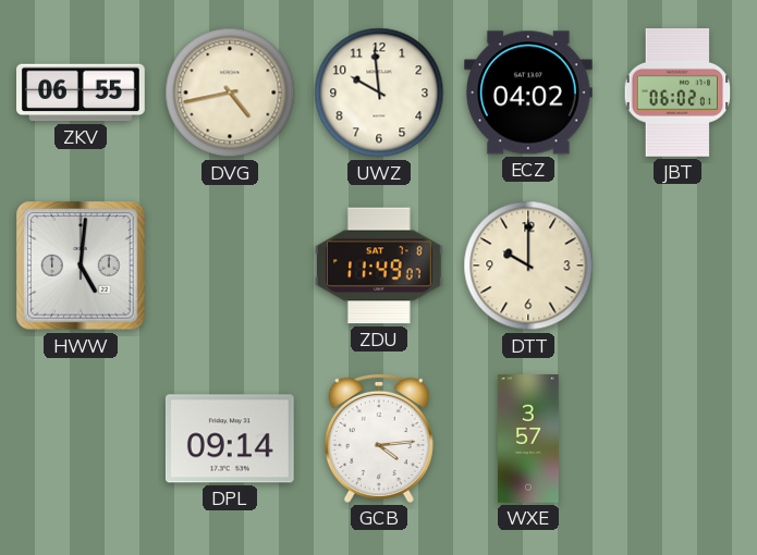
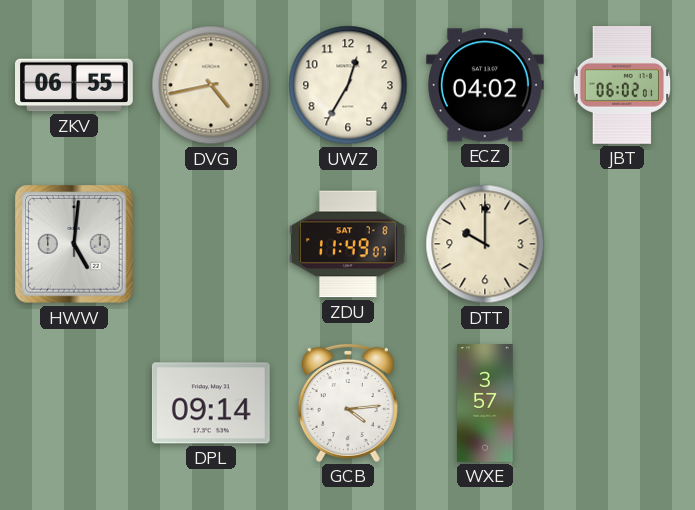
UWZ: 9:59 -> 12:35 (348, 85)
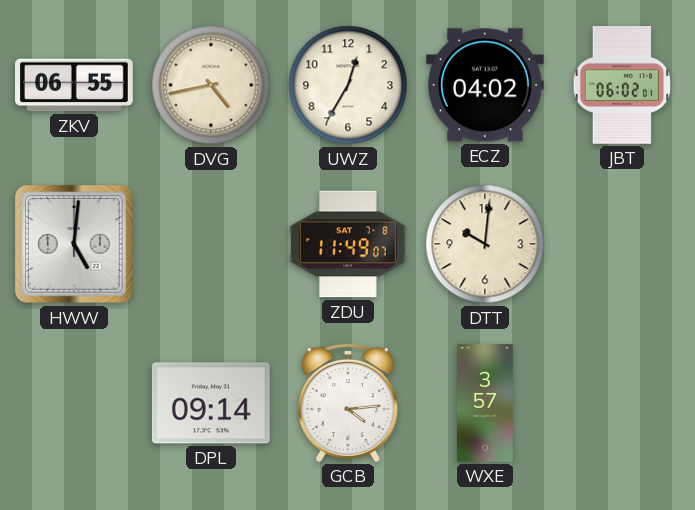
DTT: 10:00 -> 10:01 (485, 244)
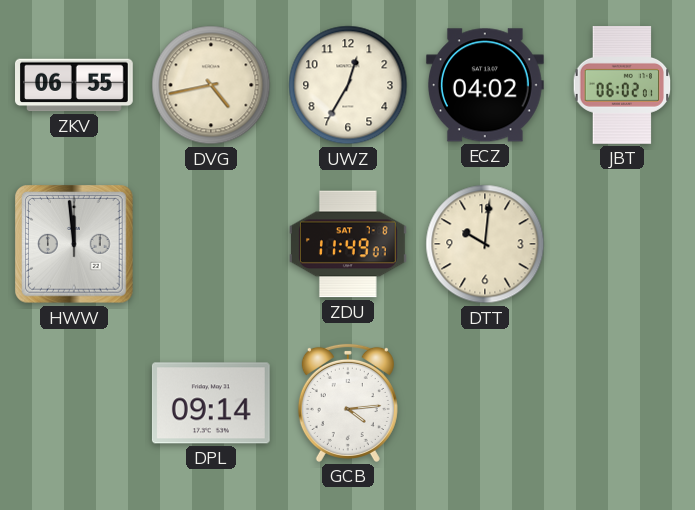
HWW: 5:01 -> 11:59 (74, 244)
WXE: 3:57 -> none (486, 403)
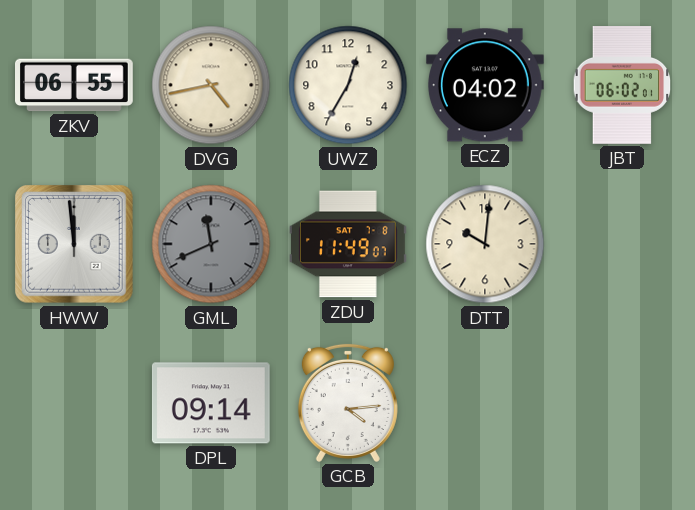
GML: none -> 11:41 (211, 244)
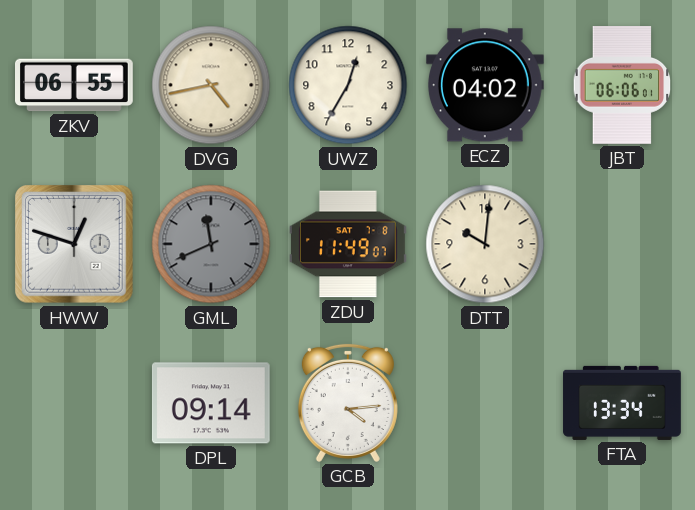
JBT: 06:02 -> 06:06 (622, 86)
HWW: 11:59 -> 12:48 (74, 244)
FTA: none -> 13:34 (622, 403)
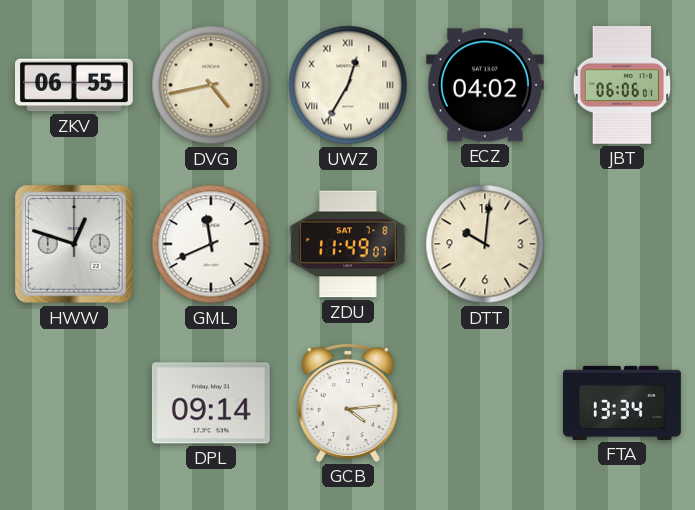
UWZ numerals: Arabic -> Roman (348, 85)
GML dial: grey -> white (211, 244)
